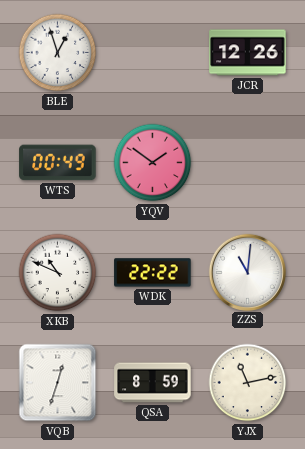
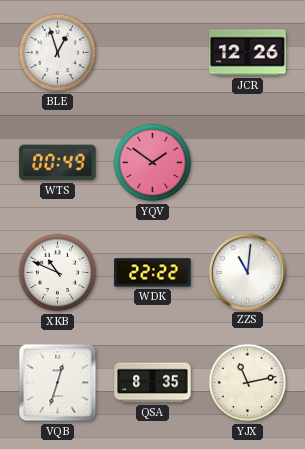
QSA: 8:59 -> 8:35 (153, 383)
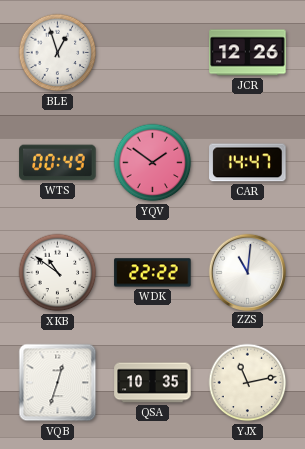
CAR: none -> 14:47 (248, 163)
XKB: 10:49 -> 10:51 (58, 273)
QSA: 8:35 -> 10:35 (153, 383)
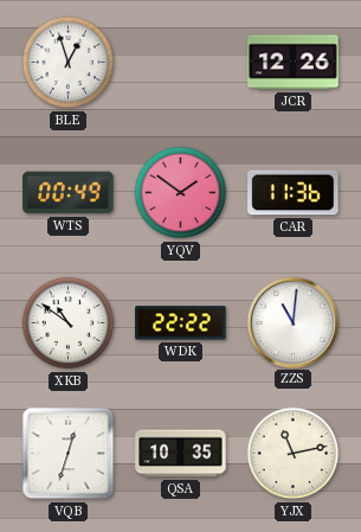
CAR: 14:47 -> 11:36 (294, 193)
